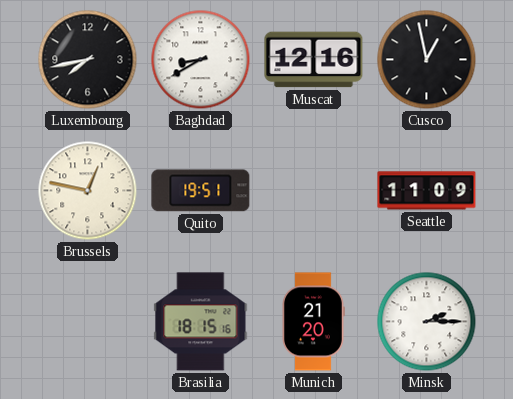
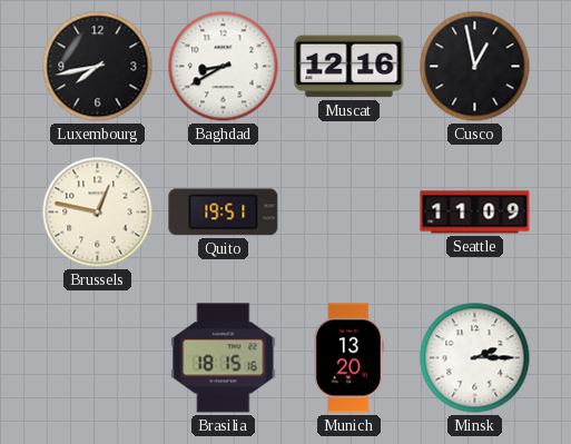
Munich: 21:20 -> 13:20 (350, 358)
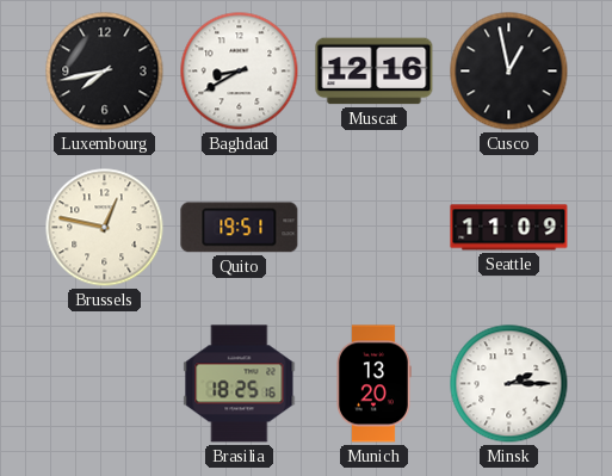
Brasilia: 18:15 -> 18:25 (240, 384)
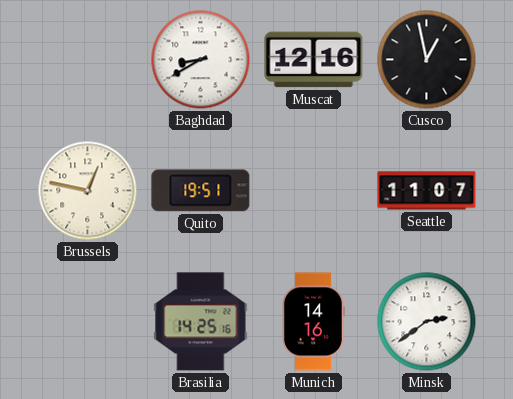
Luxembourg: 7:43 -> none (105, 72)
Seattle: 11:09 -> 11:07 (427, 191)
Brasilia: 18:25 -> 14:25 (201, 322)
Munich: 13:20 -> 14:16 (314, 322)
Minsk: 2:15 -> 2:39 (427, 322)
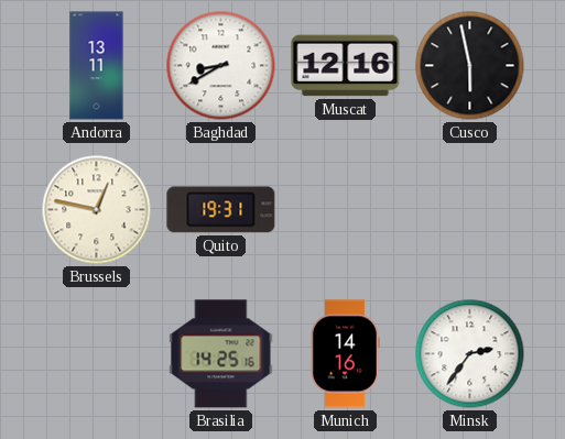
Andorra: none -> 13:11 (97, 66)
Cusco: 12:58 -> 5:58 (470, 66)
Quito: 19:51 -> 19:31 (221, 210)
Seattle: 11:07 -> none (427, 191)
Minsk: 2:39 -> 2:36 (470, 354)
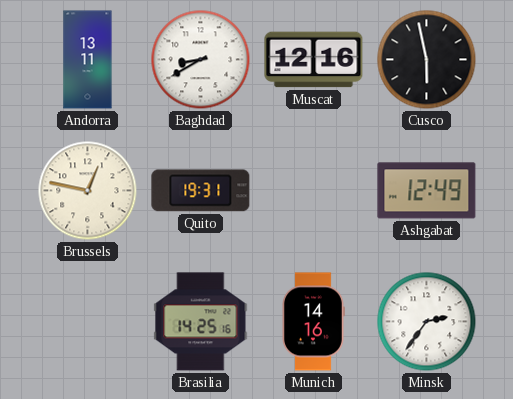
Ashgabat: none -> 12:49 (427, 191)
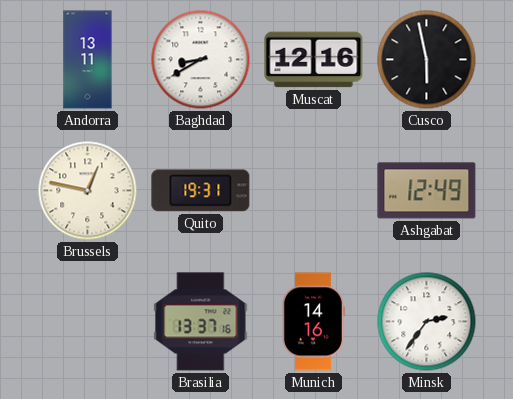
Brasilia: 14:25 -> 13:37 (201, 322)
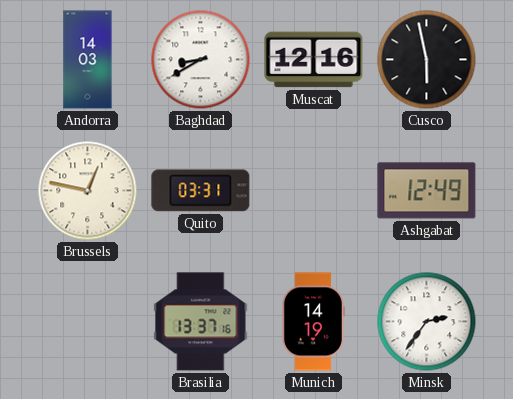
Andorra: 13:11 -> 14:03 (88, 60)
Quito: 19:31 -> 03:31 (201, 191)
Munich: 14:16 -> 14:19 (314, 322)
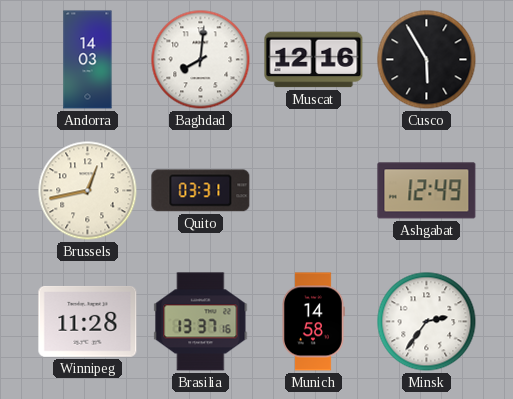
Baghdad: 8:40 -> 8:01 (201, 60)
Cusco: 5:58 -> 5:55 (427, 60)
Brussels: 12:47 -> 12:43 (88, 191)
Winnipeg: none -> 11:28 (88, 322)
Munich: 14:19 -> 14:58 (314, 322)
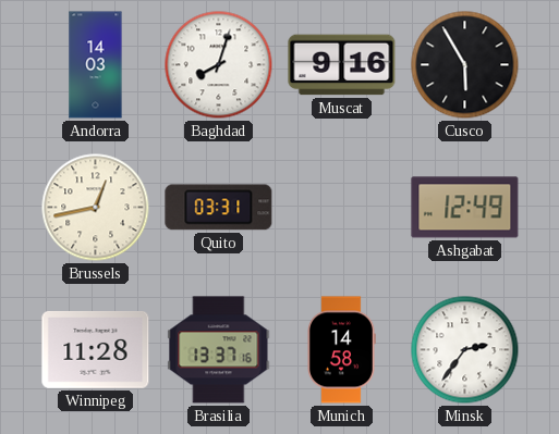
Baghdad: 8:01 -> 8:03 (219, 65)
Muscat: 12:16 -> 9:16 (342, 65)
